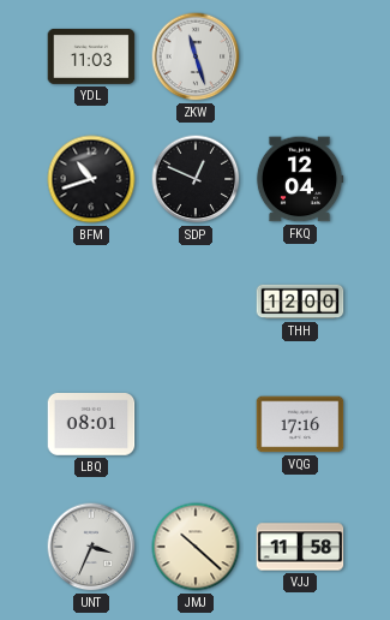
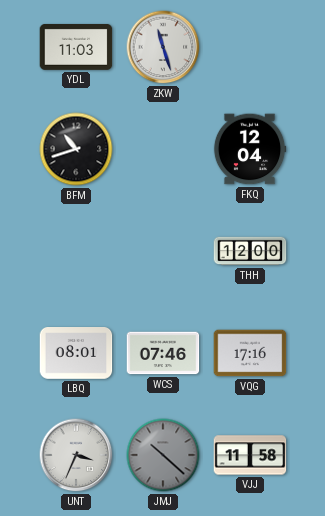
SDP: 12:49 -> none (196, 179)
WCS: none -> 07:46 (163, 353)
JMJ dial: cream -> grey (163, 455)
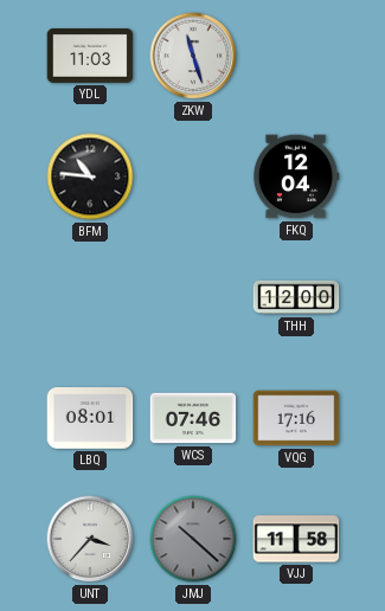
BFM: 10:42 -> 10:46 (90, 176)
UNT: 3:34 -> 3:37 (90, 539)
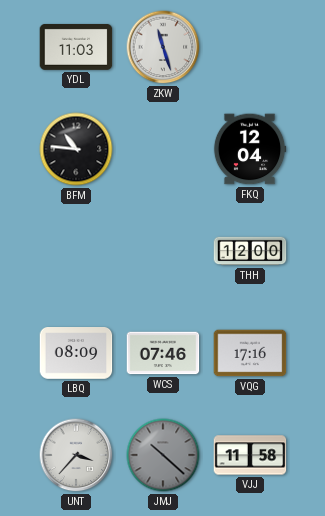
LBQ: 08:01 -> 08:09 (76, 353)
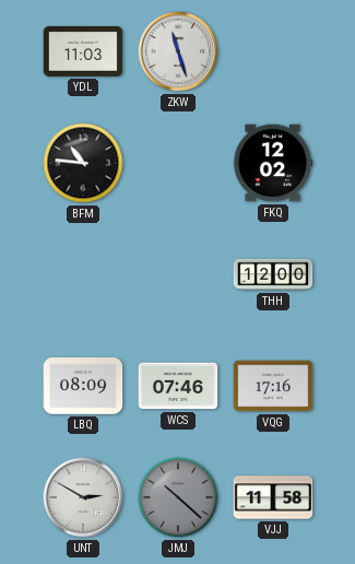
FKQ: 12:04 -> 12:02 (273, 163)
UNT: 3:37 -> 2:50 (83, 497)
